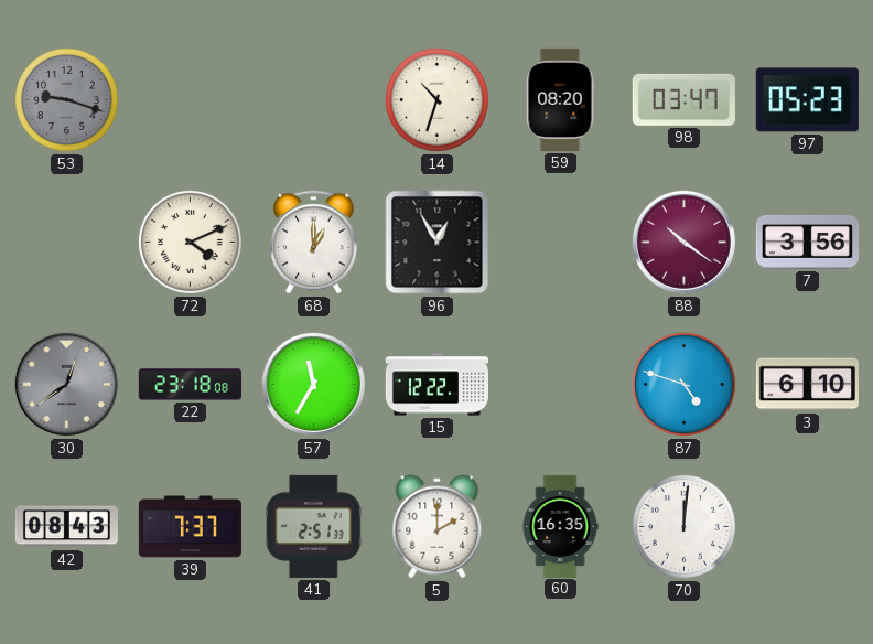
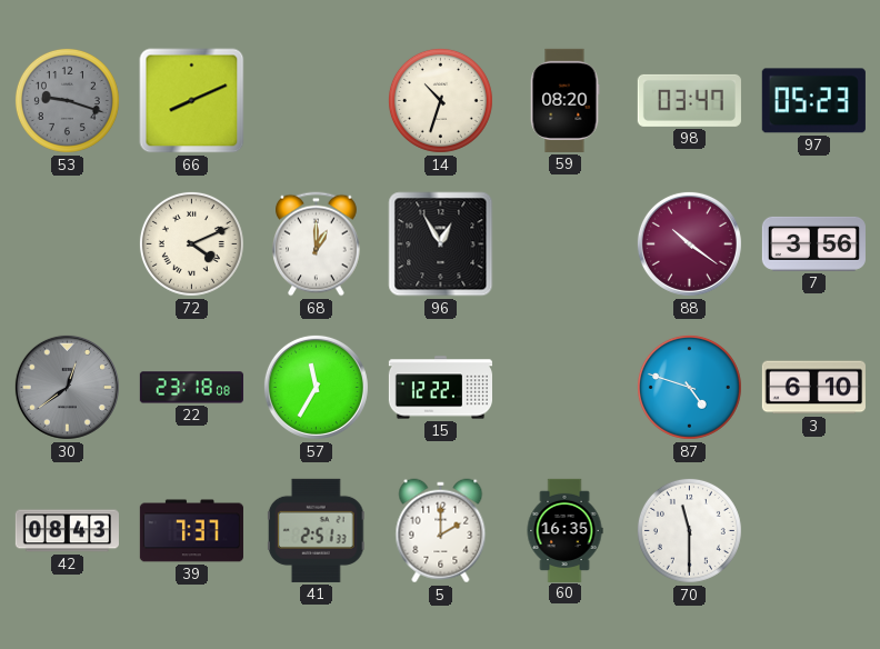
66: none -> 8:11 (192, 101)
70: 12:01 -> 11:30 (689, 530)
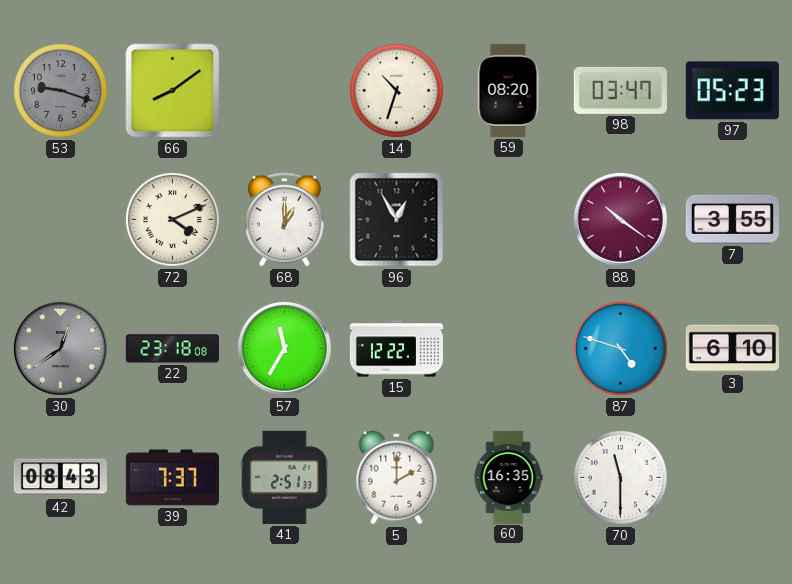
66: 8:11 -> 8:09 (173, 91)
7: 3:56 -> 3:55 (732, 219)
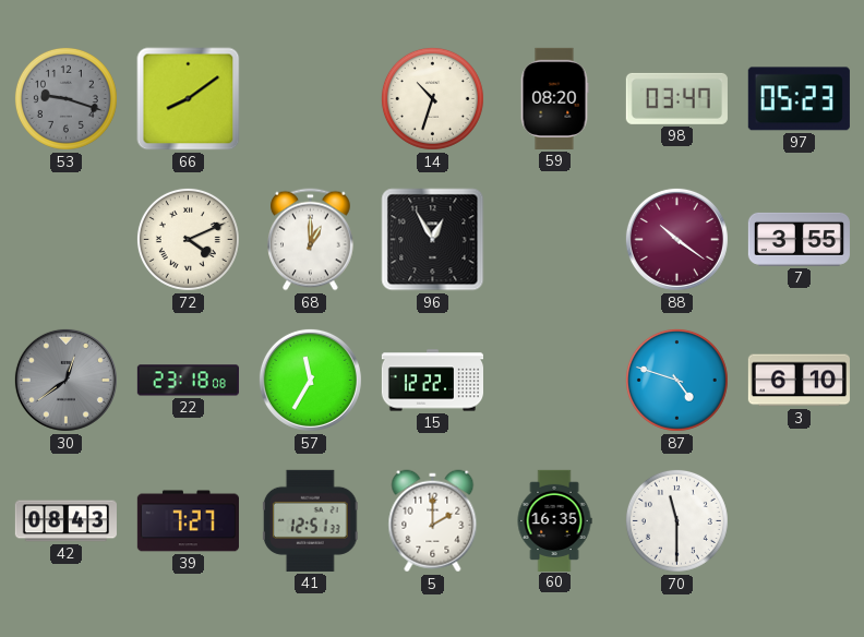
39: 7:37 -> 7:27 (188, 521)
41: 2:51 -> 12:51 (310, 520)
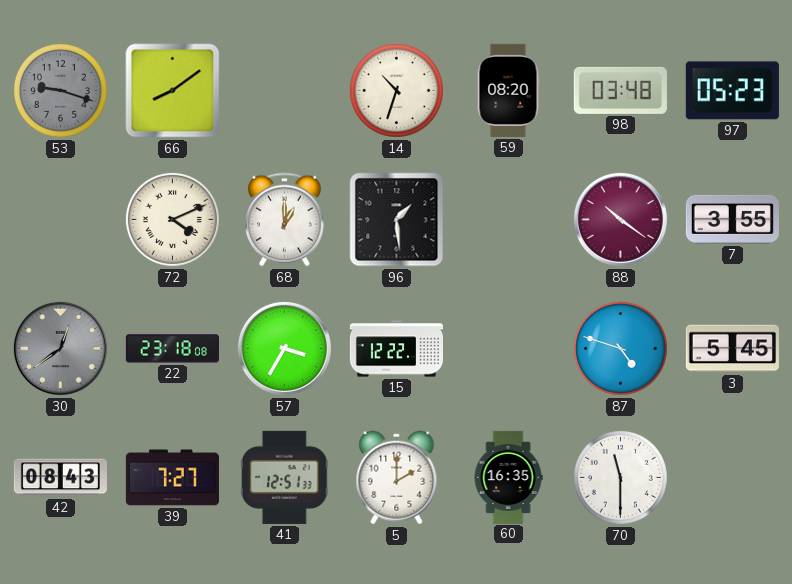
98: 03:47 -> 03:48 (620, 90)
96: 12:55 -> 1:29 (397, 220)
57: 11:35 -> 3:35 (284, 348)
3: 6:10 -> 5:45 (732, 349)
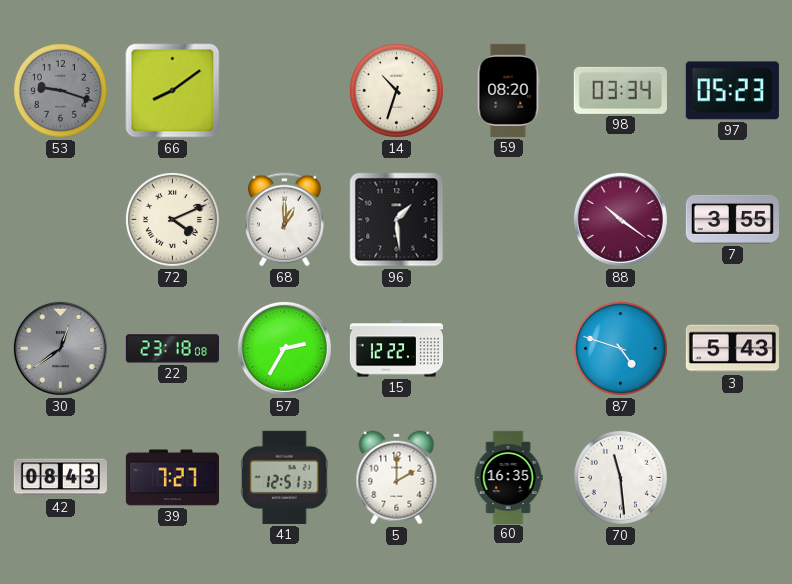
98: 03:48 -> 03:34 (620, 90)
57: 3:35 -> 2:35 (284, 348)
3: 5:45 -> 5:43 (732, 349)
70: 11:30 -> 11:29 (620, 477)
